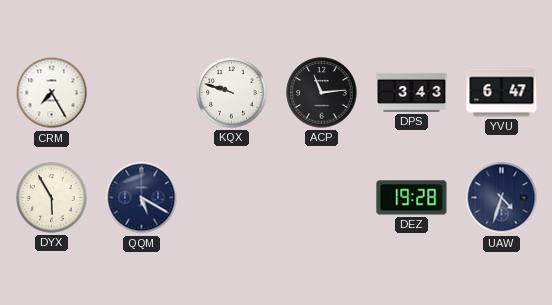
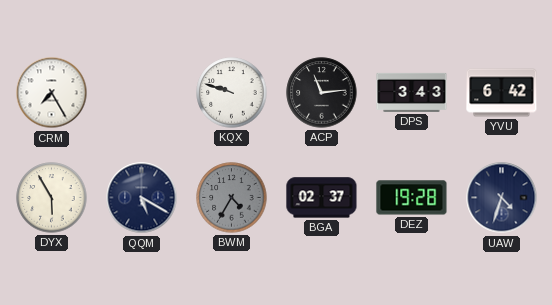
YVU: 6:47 -> 6:42 (502, 93)
BWM: none -> 4:35 (232, 198)
BGA: none -> 02:37 (322, 198)
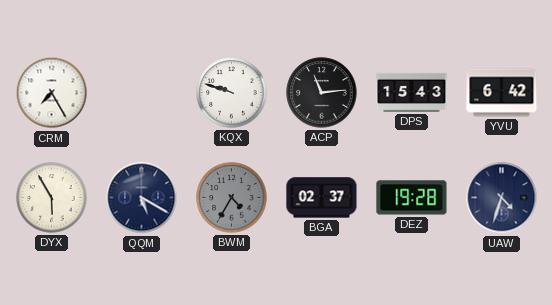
DPS: 3:43 -> 15:43 (412, 92)
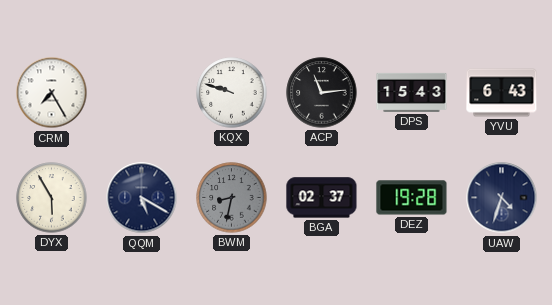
YVU: 6:42 -> 6:43 (502, 93)
BWM: 4:35 -> 8:32 (232, 198)
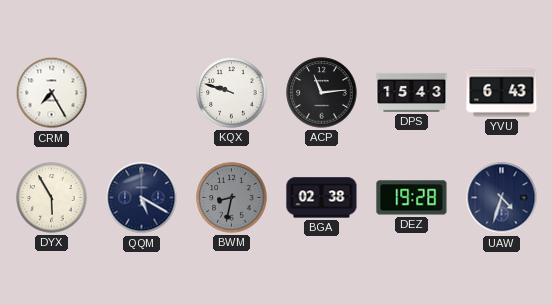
BGA: 02:37 -> 02:38 (322, 198)
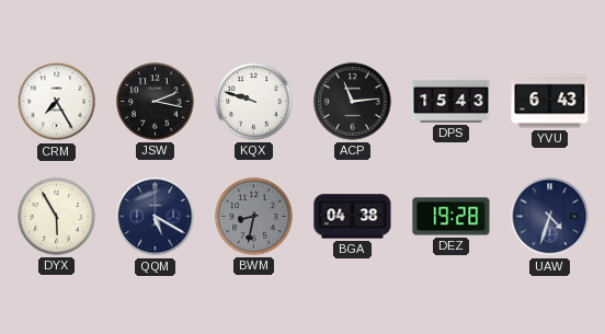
JSW: none -> 2:17 (156, 102)
BGA: 02:38 -> 04:38 (353, 217)
